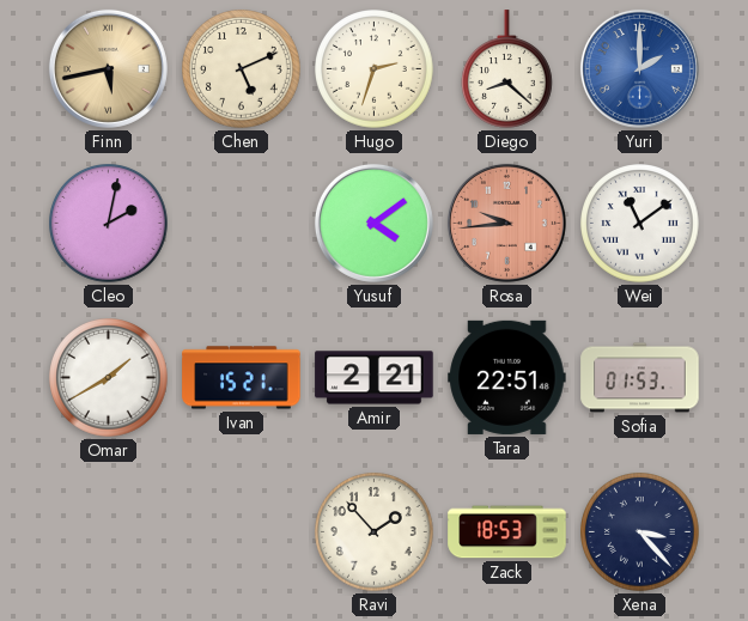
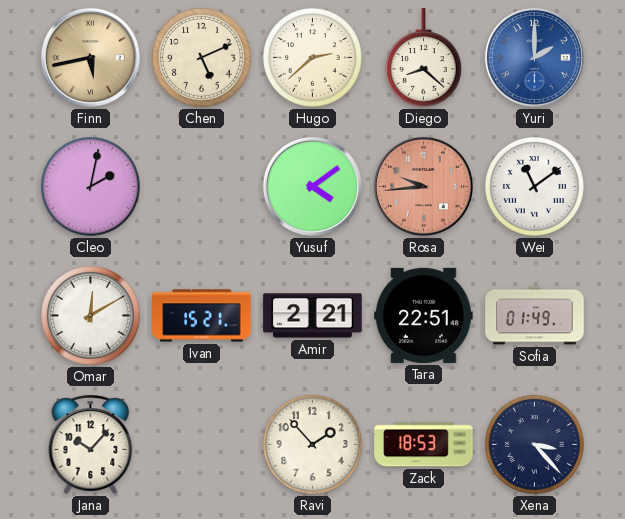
Hugo: 2:33 -> 2:38 (313, 58)
Omar: 1:40 -> 12:10 (91, 316)
Sofia: 01:53 -> 01:49 (535, 316)
Jana: none -> 10:07 (91, 444)
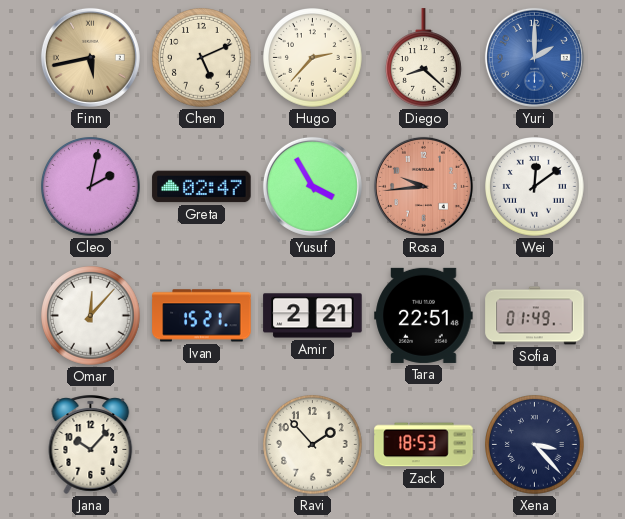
Hugo: 2:38 -> 2:37 (313, 58)
Greta: none -> 02:47 (202, 187)
Yusuf: 4:09 -> 3:55 (312, 186)
Wei: 11:09 -> 12:09 (535, 187)
Omar: 12:10 -> 12:07 (91, 316)
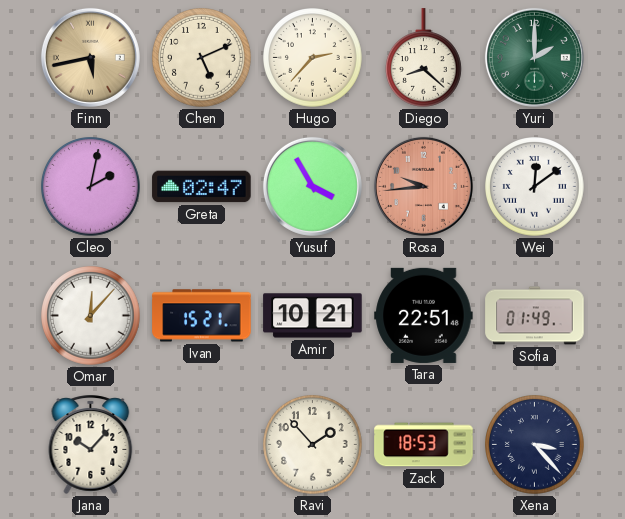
Yuri dial: blue -> green (534, 57)
Amir: 2:21 -> 10:21 (313, 316)
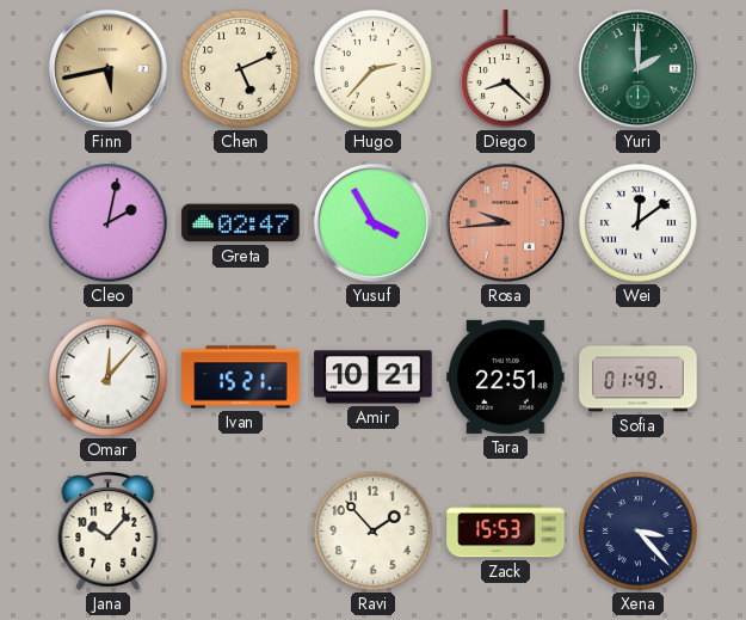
Zack: 18:53 -> 15:53 (506, 532)
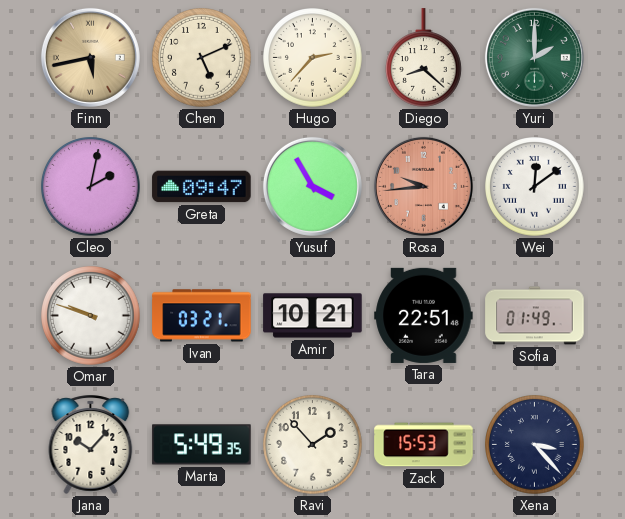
Greta: 02:47 -> 09:47 (202, 187)
Omar: 12:07 -> 9:48 (91, 316)
Ivan: 15:21 -> 03:21 (202, 316)
Marta: none -> 5:49 (202, 445)
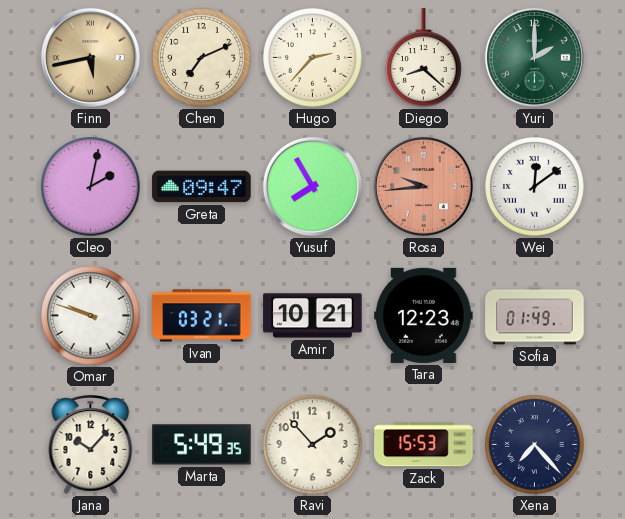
Chen: 5:11 -> 7:11 (202, 58)
Yusuf: 3:55 -> 7:55 (312, 186)
Tara: 22:51 -> 12:23 (424, 315)
Xena: 3:23 -> 7:23 (535, 445)
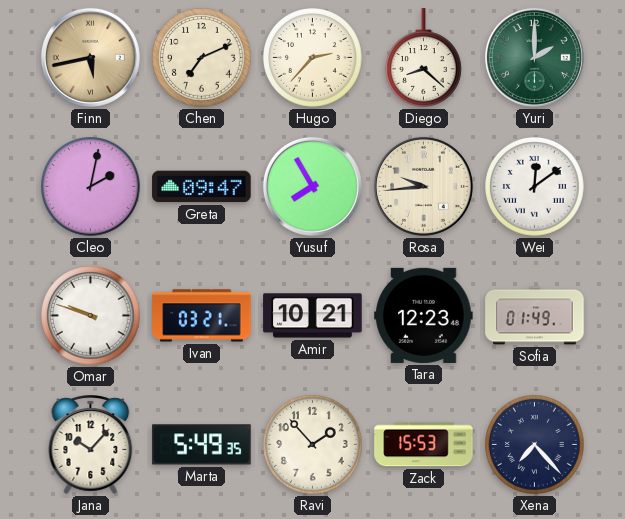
Rosa dial: salmon -> cream (423, 186)
